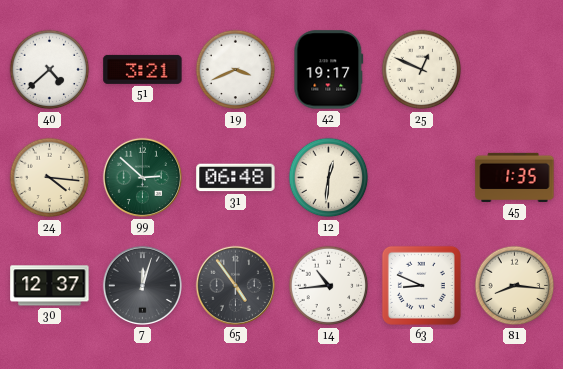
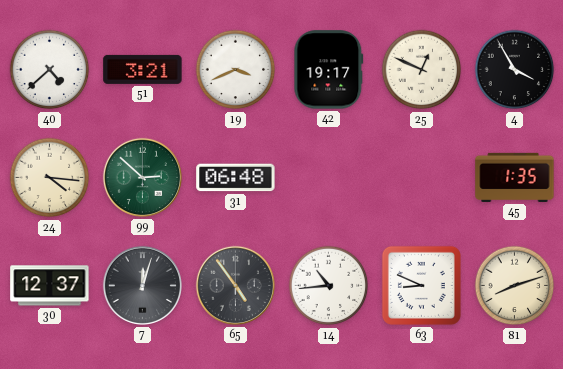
4: none -> 3:55 (515, 70)
12: 12:31 -> none (329, 178)
81: 8:16 -> 8:12 (515, 286)
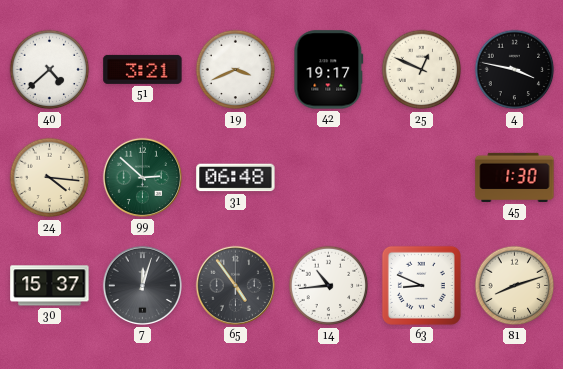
4: 3:55 -> 3:47 (515, 70)
45: 1:35 -> 1:30 (515, 177)
30: 12:37 -> 15:37 (50, 286)
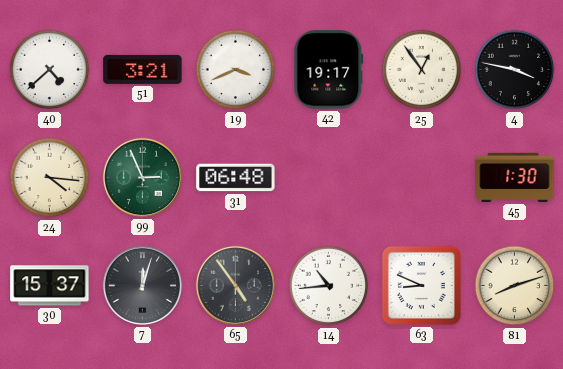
25: 12:49 -> 12:54 (422, 70)
99: 2:52 -> 2:56 (142, 177)
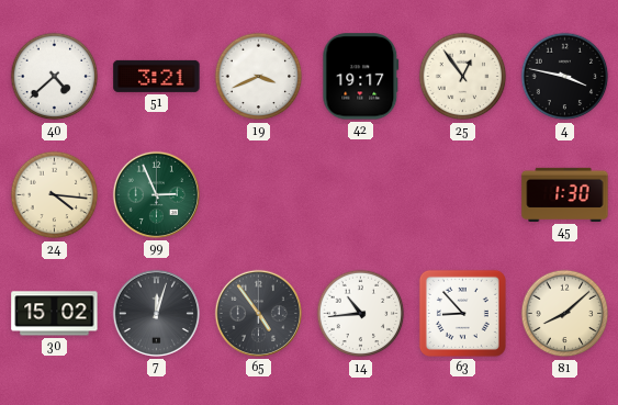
31: 06:48 -> none (236, 178)
30: 15:37 -> 15:02 (55, 314)
63: 8:49 -> 8:53 (462, 313)
81: 8:12 -> 8:08 (565, 314)
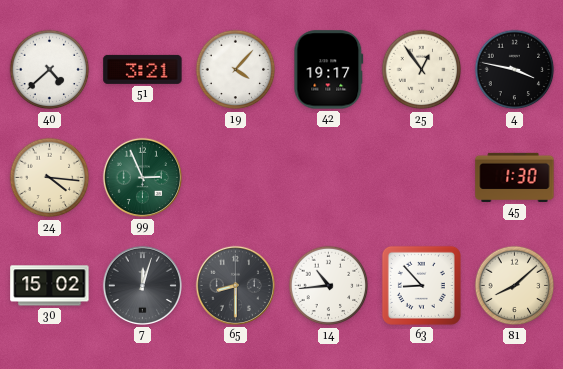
19: 3:41 -> 4:07 (236, 70)
65: 4:54 -> 8:30 (235, 285)
